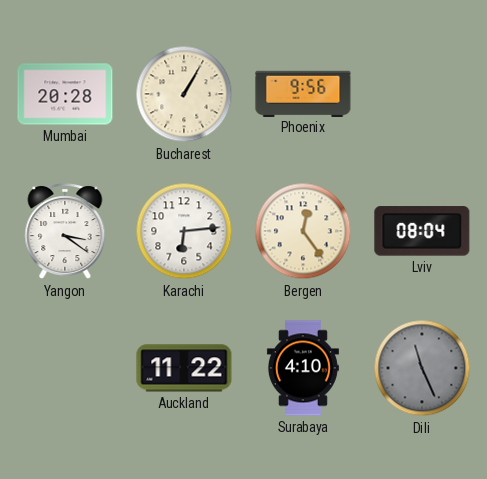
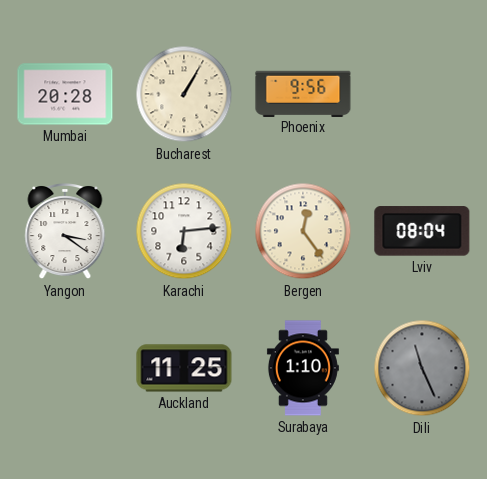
Auckland: 11:22 -> 11:25 (184, 368)
Surabaya: 4:10 -> 1:10 (303, 368)
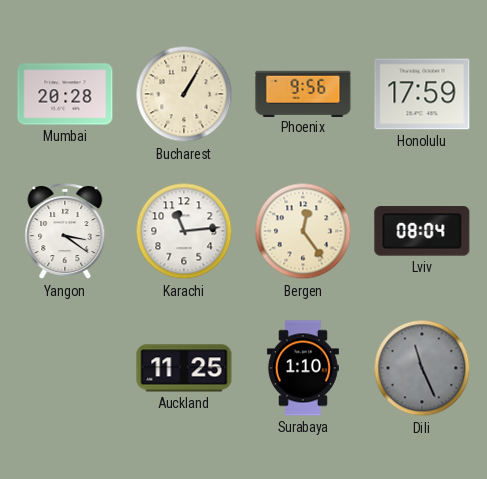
Honolulu: none -> 17:59 (422, 94)
Karachi: 6:14 -> 11:14 (184, 231)
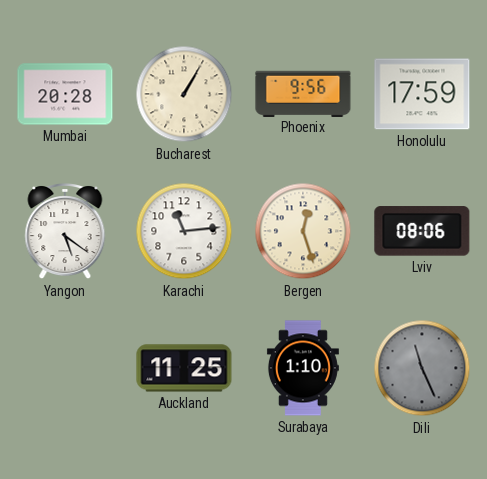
Yangon: 3:21 -> 5:21 (65, 232)
Bergen: 12:24 -> 12:27 (303, 231)
Lviv: 08:04 -> 08:06 (422, 231)
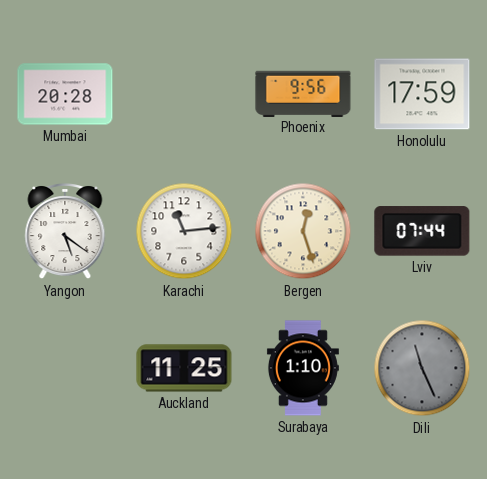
Bucharest: 1:05 -> none (184, 94)
Lviv: 08:06 -> 07:44 (422, 231)
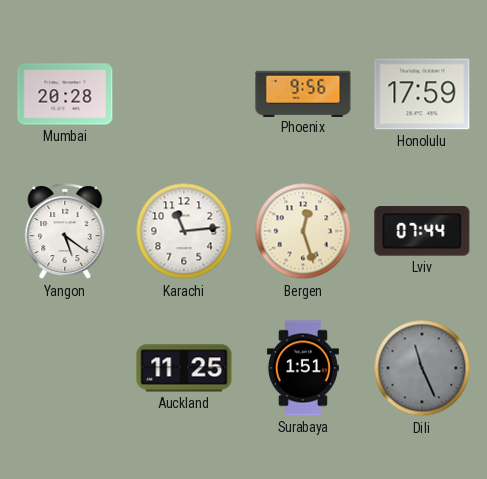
Surabaya: 1:10 -> 1:51 (303, 368)
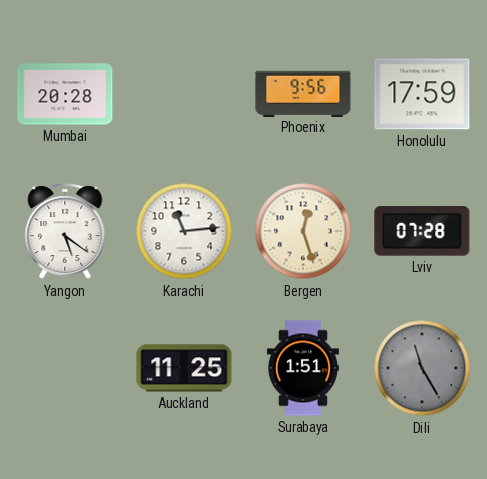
Lviv: 07:44 -> 07:28 (422, 231)
Dili: 11:26 -> 11:25 (422, 368)
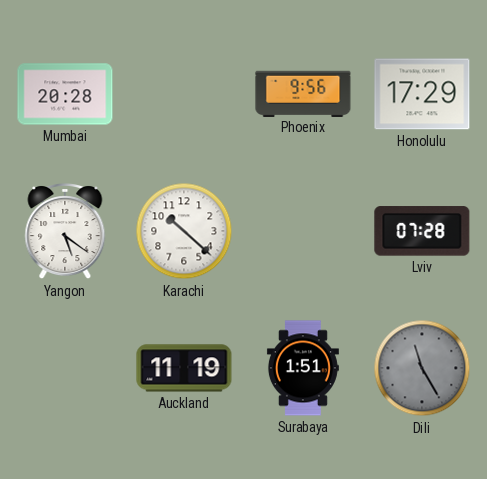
Honolulu: 17:59 -> 17:29 (422, 94)
Karachi: 11:14 -> 10:22 (184, 231)
Bergen: 12:27 -> none (303, 231)
Auckland: 11:25 -> 11:19 (184, 368)
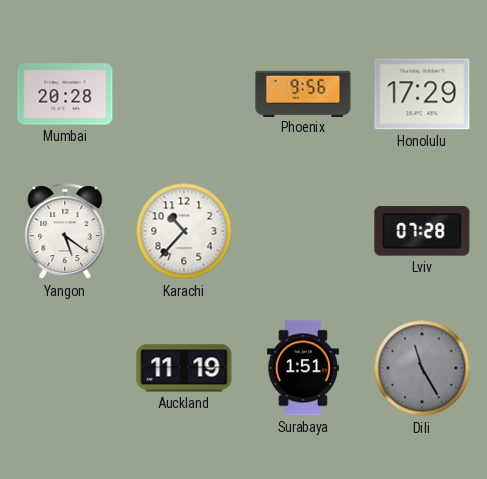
Karachi: 10:22 -> 10:37 (184, 231)
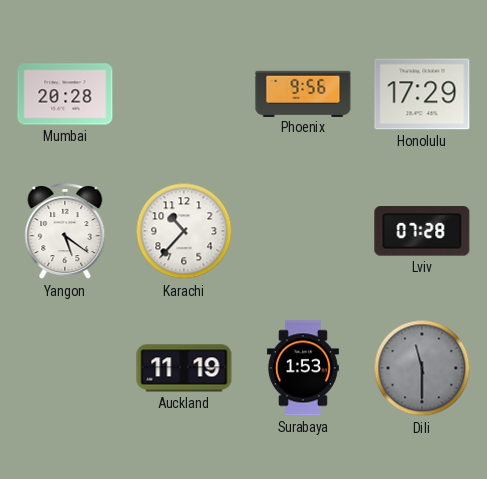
Surabaya: 1:51 -> 1:53 (303, 368)
Dili: 11:25 -> 11:30 (422, 368)
